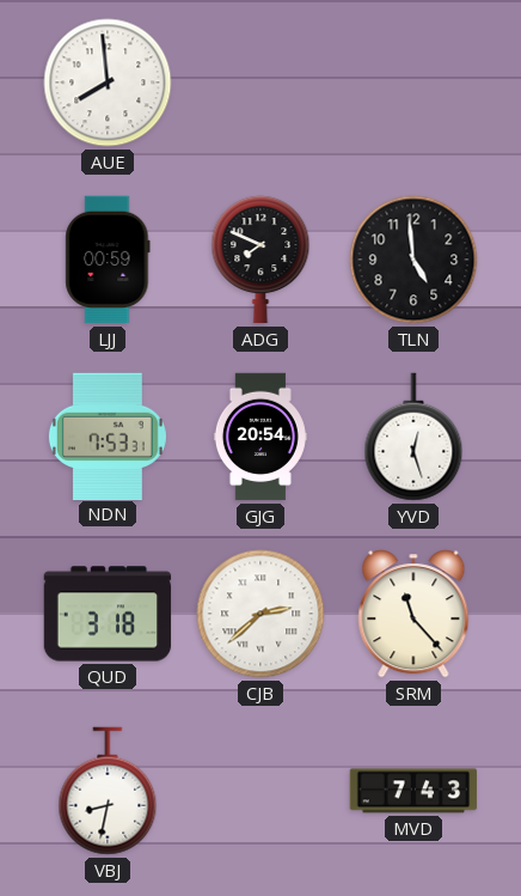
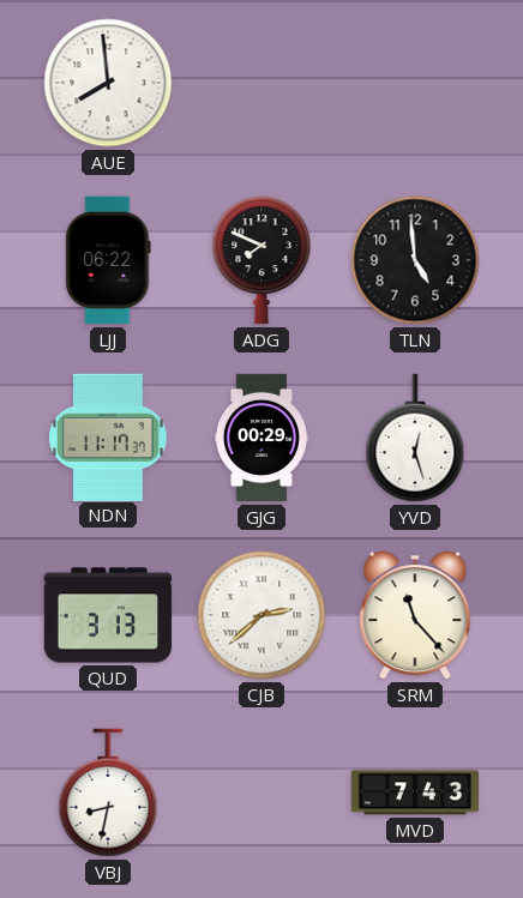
LJJ: 00:59 -> 06:22 (108, 260)
NDN: 7:53 -> 11:17 (108, 436)
GJG: 20:54 -> 00:29 (261, 438)
QUD: 3:18 -> 3:13 (108, 615)
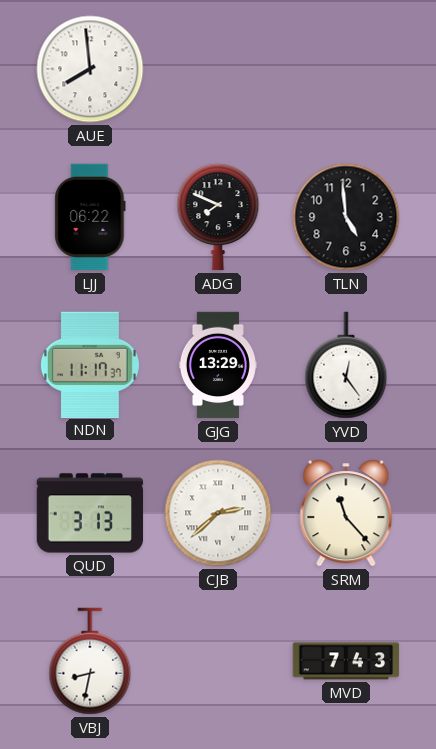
GJG: 00:29 -> 13:29 (218, 365)
YVD: 12:27 -> 12:24 (346, 365)
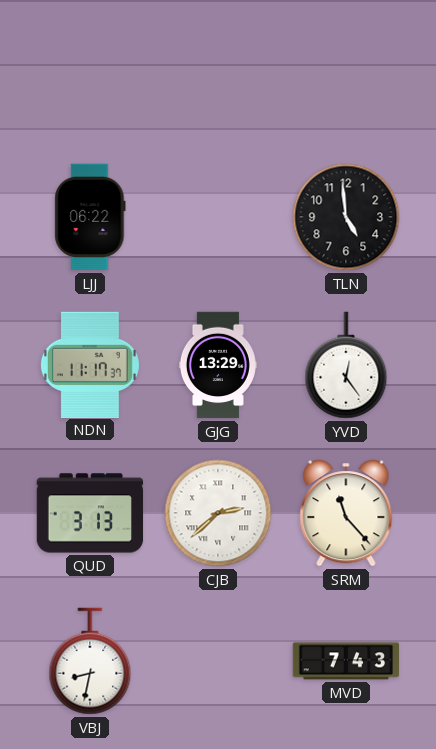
AUE: 7:59 -> none (90, 69)
ADG: 7:49 -> none (218, 217)
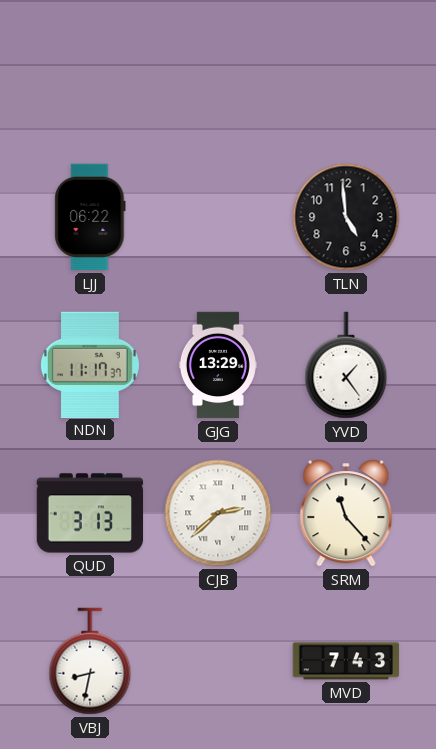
YVD: 12:24 -> 1:24 (346, 365)
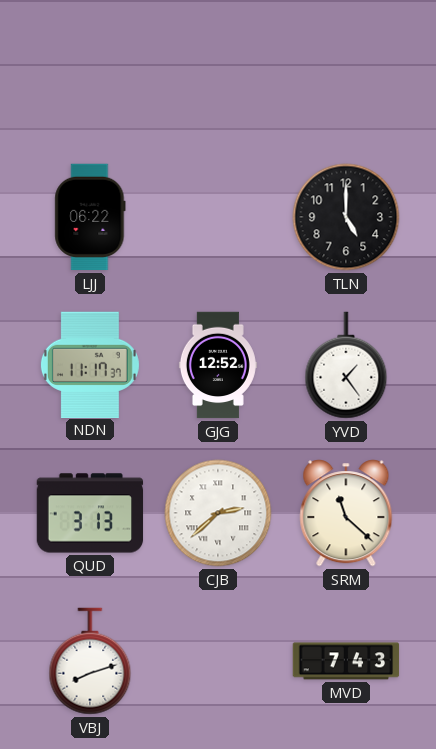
TLN: 4:59 -> 5:00 (346, 217)
GJG: 13:29 -> 12:52 (218, 365)
SRM: 11:23 -> 11:22 (346, 513)
VBJ: 8:32 -> 8:12 (90, 661)
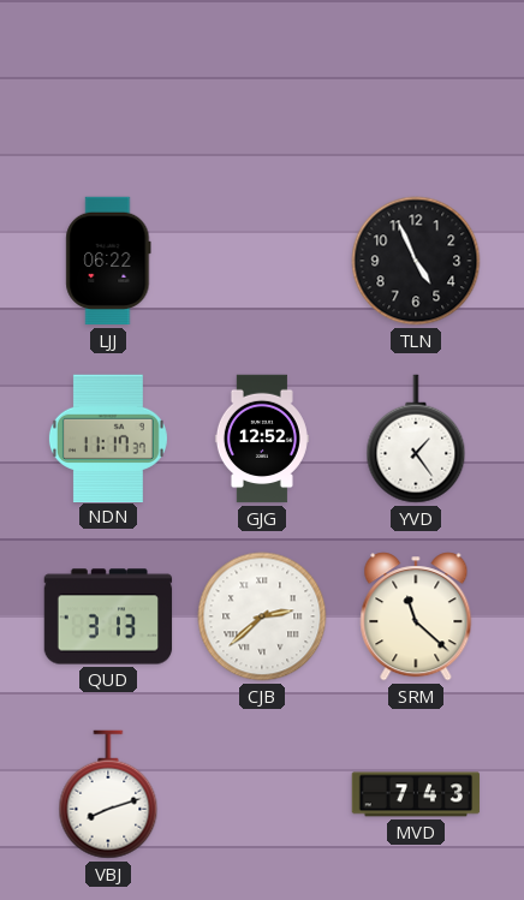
TLN: 5:00 -> 4:56 (416, 261)
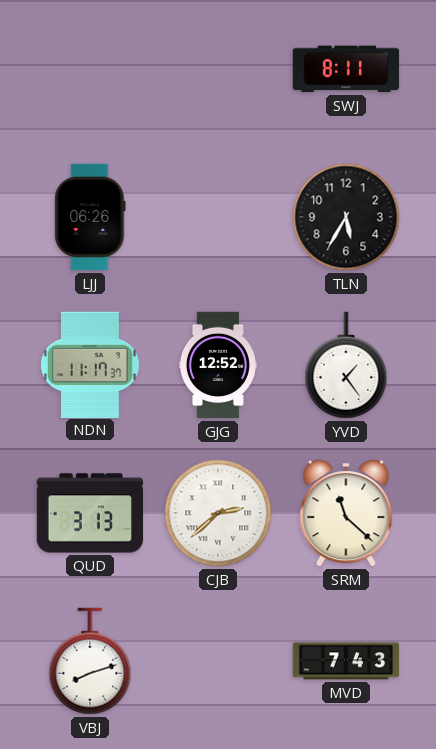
SWJ: none -> 8:11 (346, 69)
LJJ: 06:22 -> 06:26 (90, 217)
TLN: 4:56 -> 5:35 (346, 217)
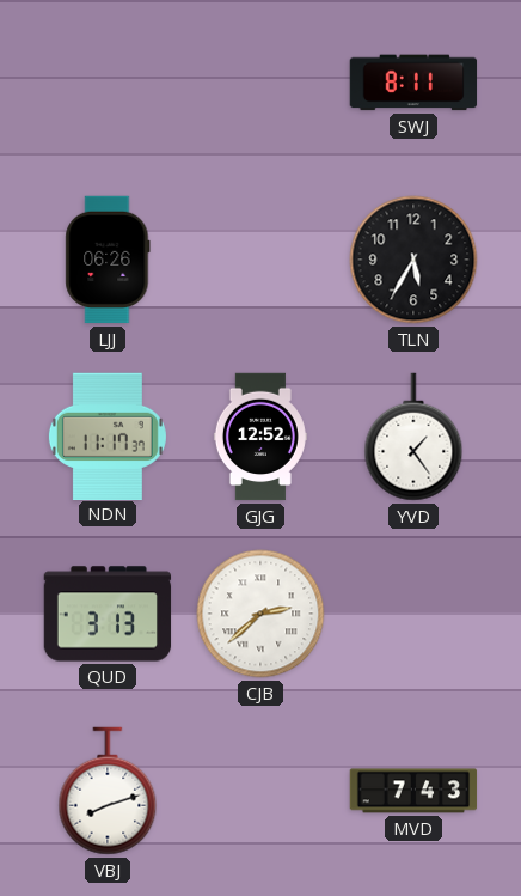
SRM: 11:22 -> none (346, 513)
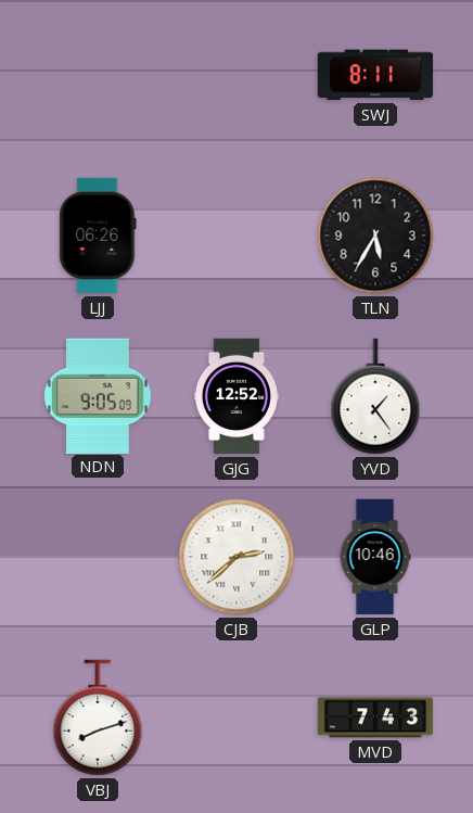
NDN: 11:17 -> 9:05 (98, 395)
QUD: 3:13 -> none (108, 614)
GLP: none -> 10:46 (375, 557)
